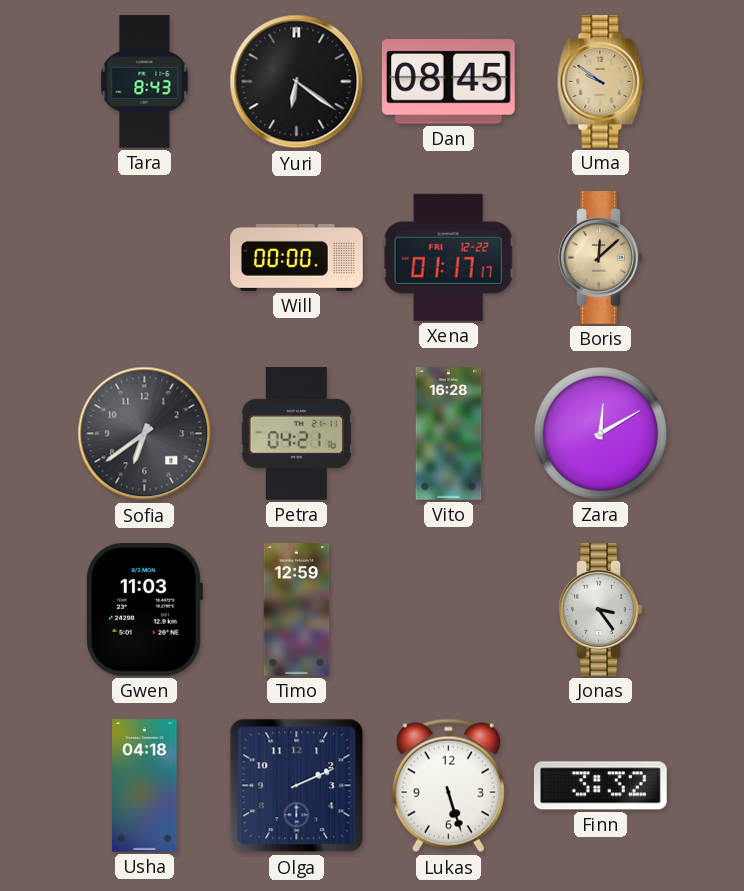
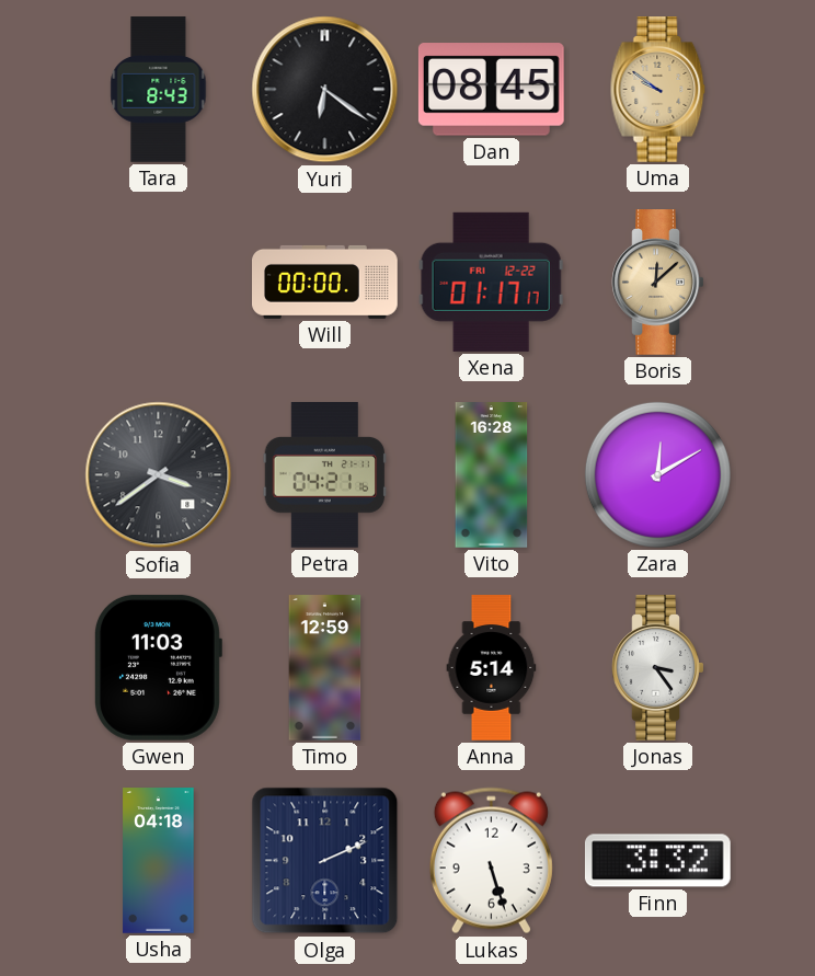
Sofia: 6:39 -> 3:39 (159, 475)
Anna: none -> 5:14 (492, 668)
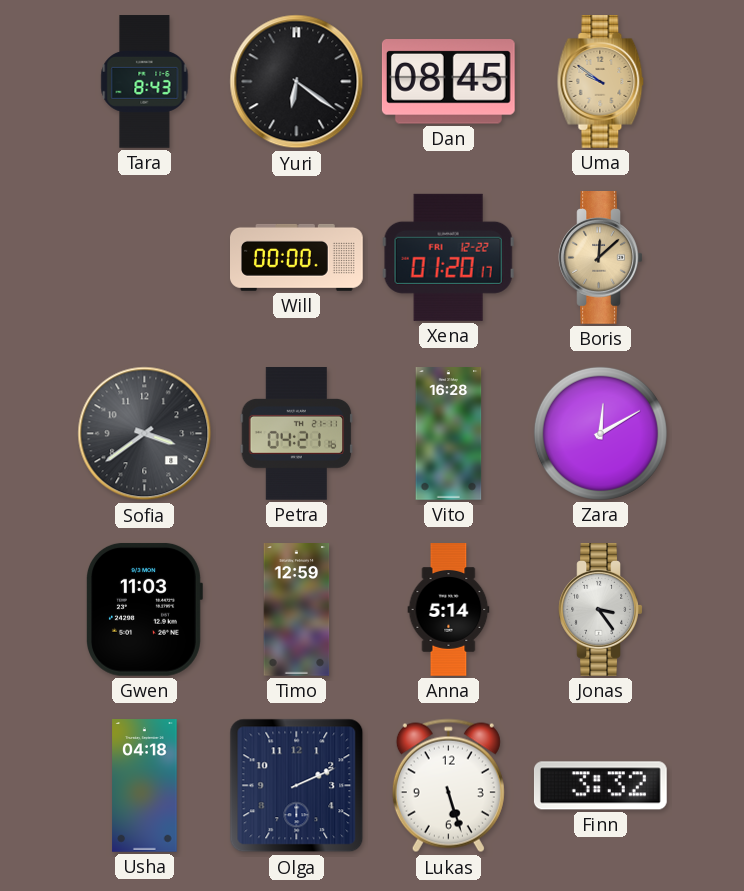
Xena: 01:17 -> 01:20 (448, 257)
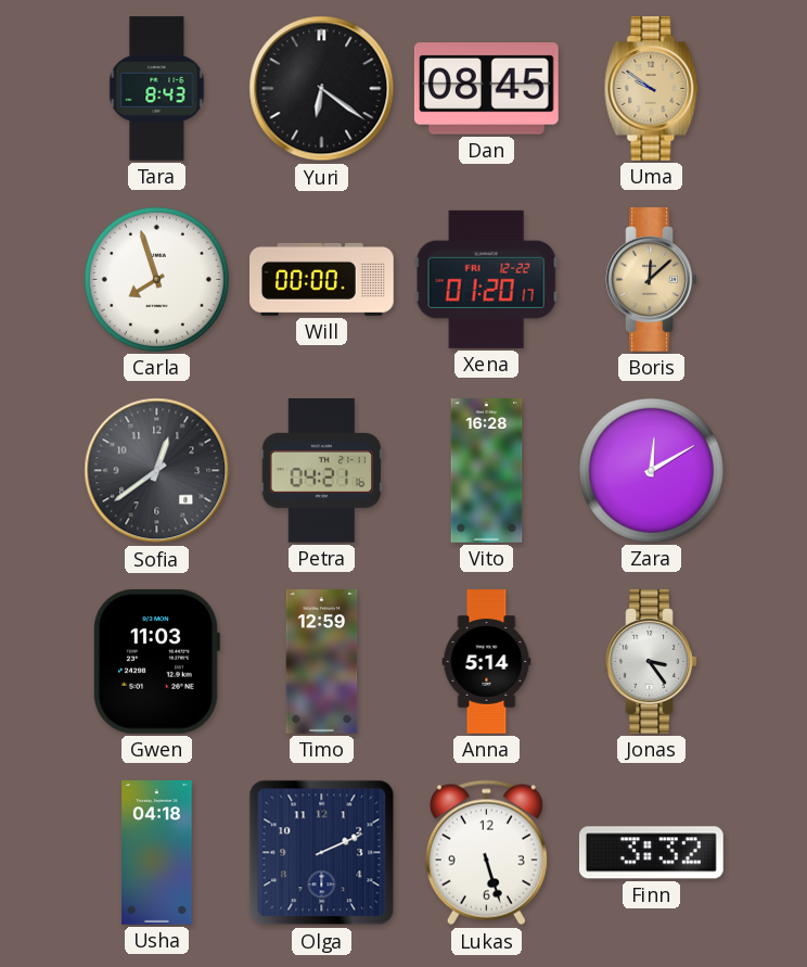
Carla: none -> 7:57 (156, 279)
Sofia: 3:39 -> 12:39 (157, 471)
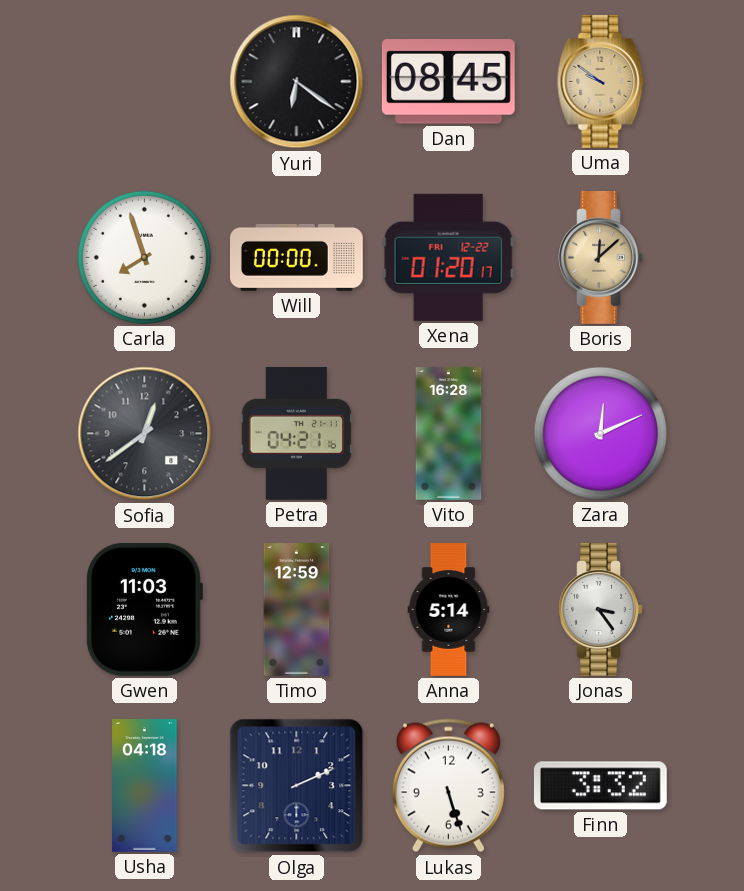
Tara: 8:43 -> none (157, 89)
Zara: 12:10 -> 12:11 (600, 433)
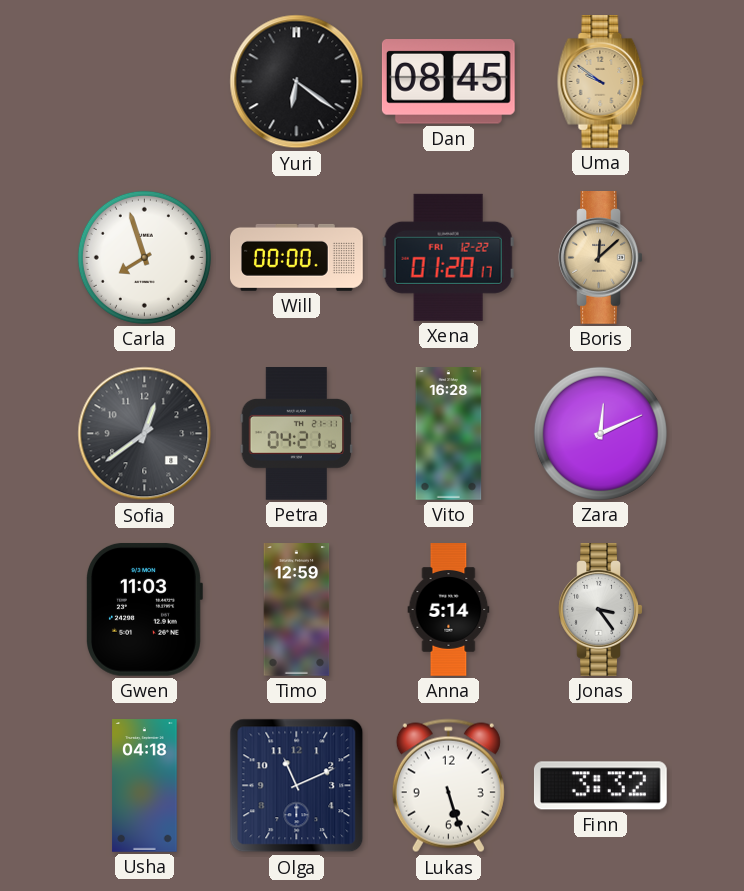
Olga: 2:11 -> 11:11 (297, 786)
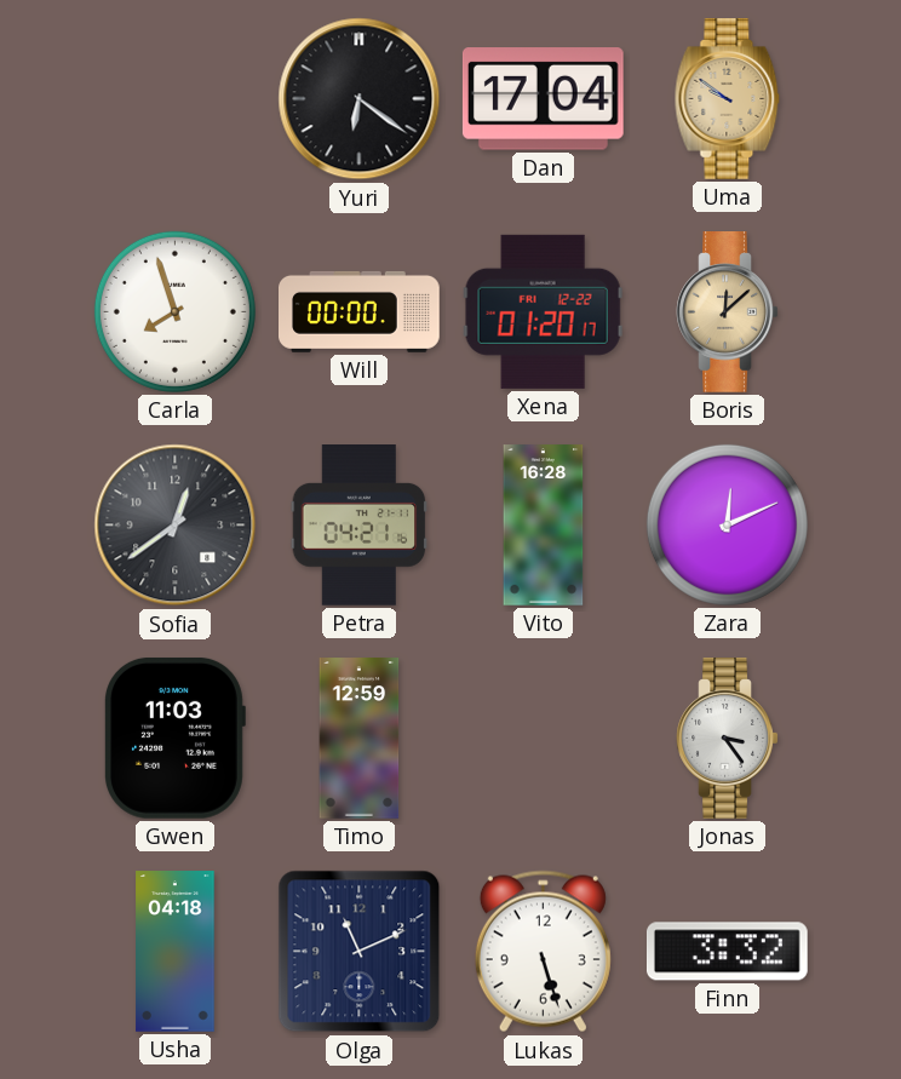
Dan: 08:45 -> 17:04 (543, 99)
Anna: 5:14 -> none (449, 610)
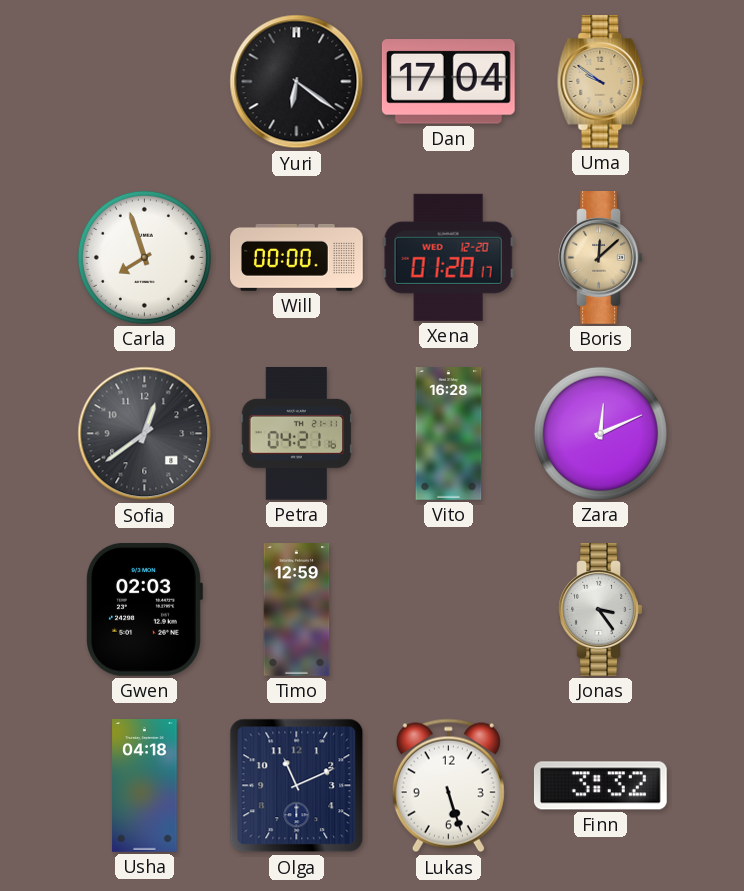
Xena date: FRI 12-22 -> WED 12-20 (448, 257)
Gwen: 11:03 -> 02:03 (145, 609)
